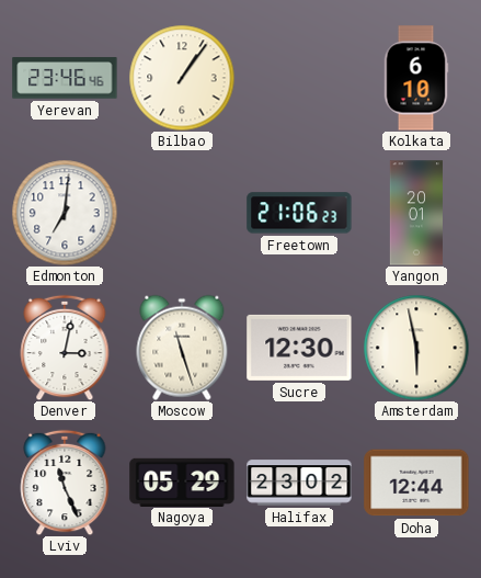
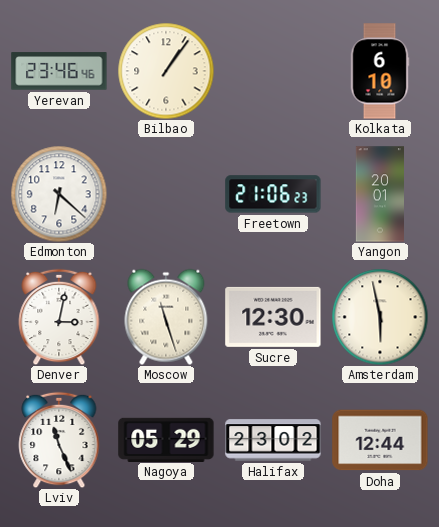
Edmonton: 7:01 -> 6:22 (59, 194)
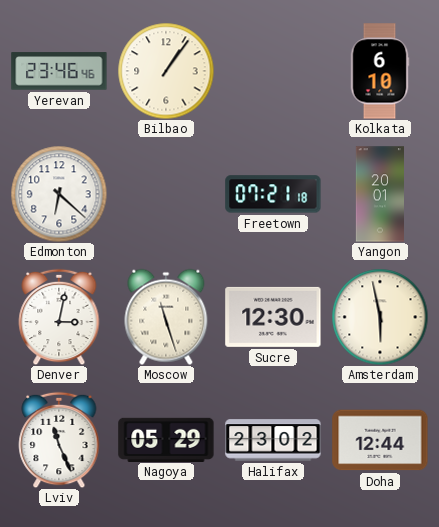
Freetown: 21:06 -> 07:21 (273, 194)
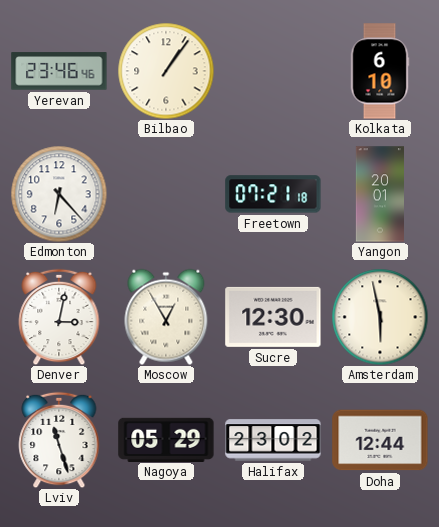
Edmonton: 6:22 -> 6:23 (59, 194)
Moscow: 11:27 -> 12:55 (166, 317)
Lviv: 11:26 -> 11:27 (59, 440)
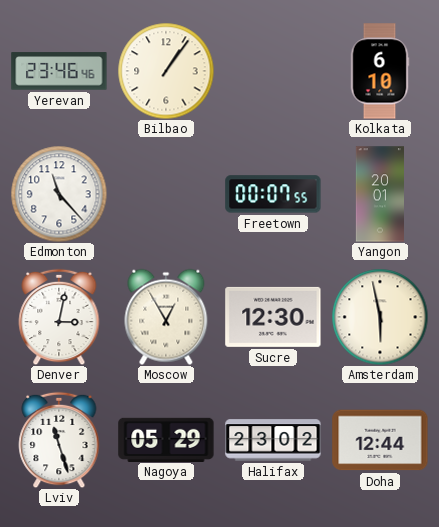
Edmonton: 6:23 -> 11:23 (59, 194)
Freetown: 07:21 -> 00:07 (273, 194)
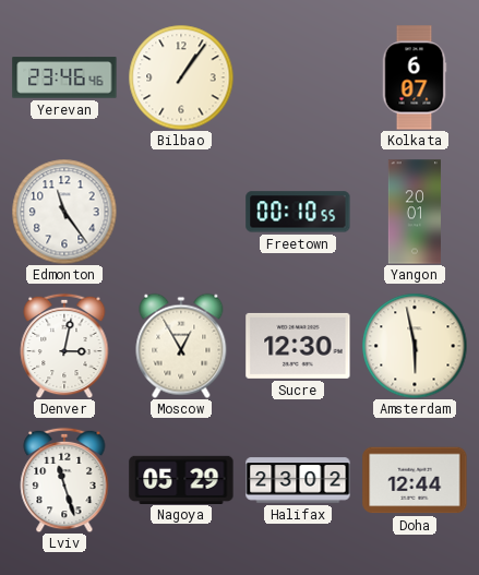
Kolkata: 6:10 -> 6:07 (415, 77)
Edmonton: 11:23 -> 11:24 (64, 212)
Freetown: 00:07 -> 00:10 (298, 212)
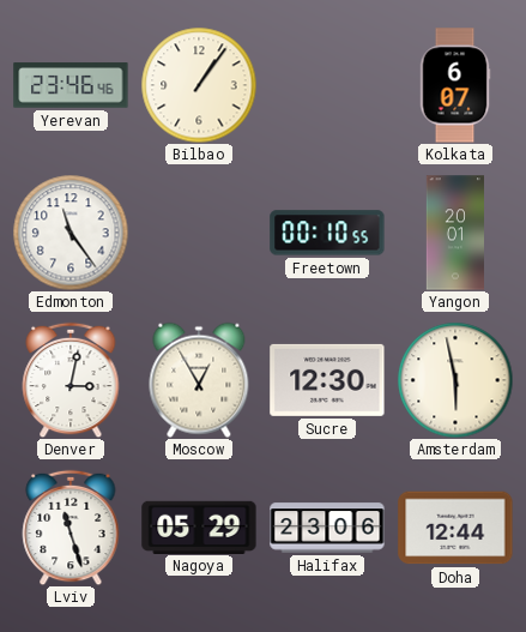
Halifax: 23:02 -> 23:06 (327, 528)
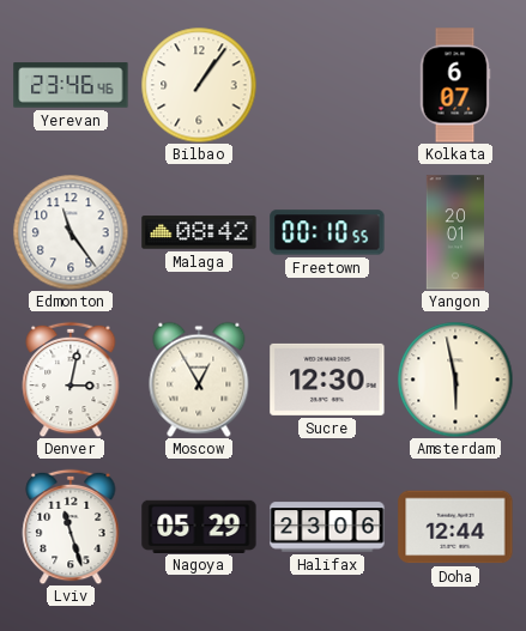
Malaga: none -> 08:42 (199, 232)
